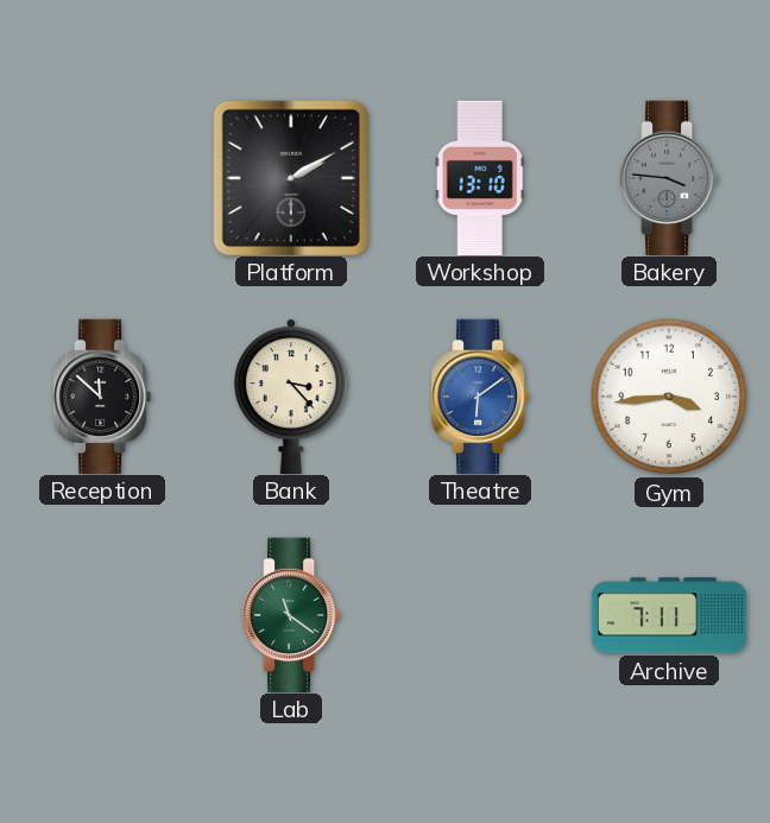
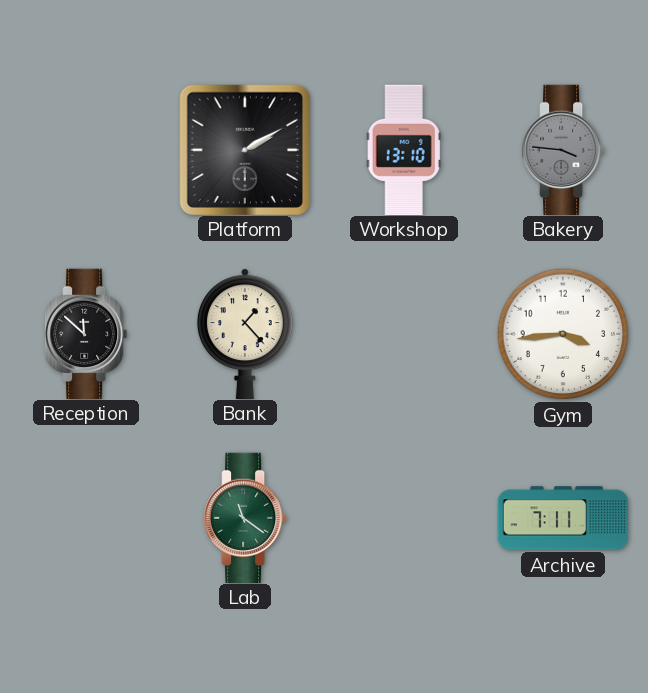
Bank: 3:23 -> 1:23 (245, 333)
Theatre: 6:09 -> none (481, 395)
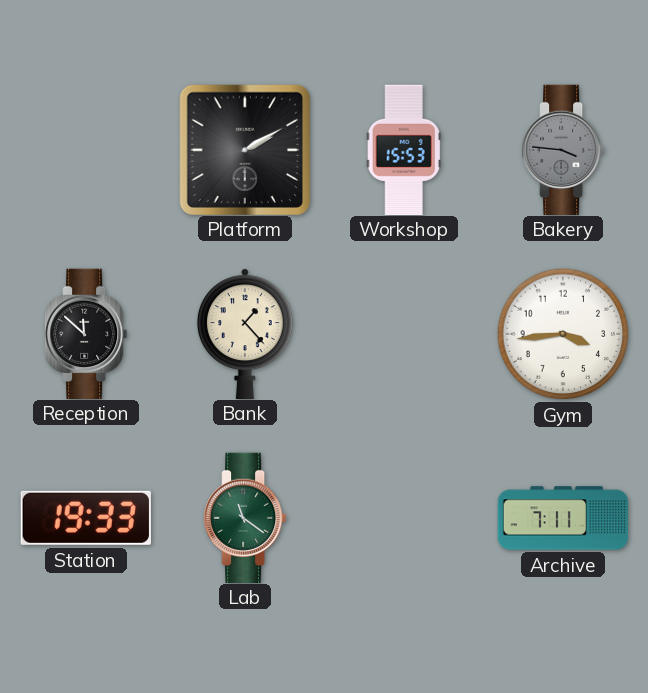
Workshop: 13:10 -> 15:53 (404, 149)
Station: none -> 19:33 (86, 518)
